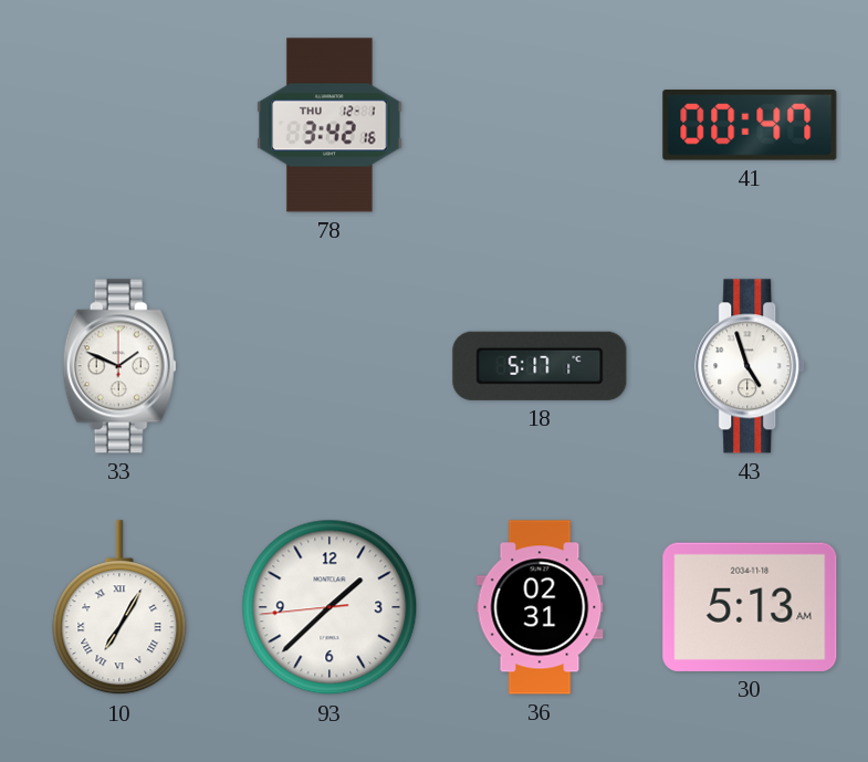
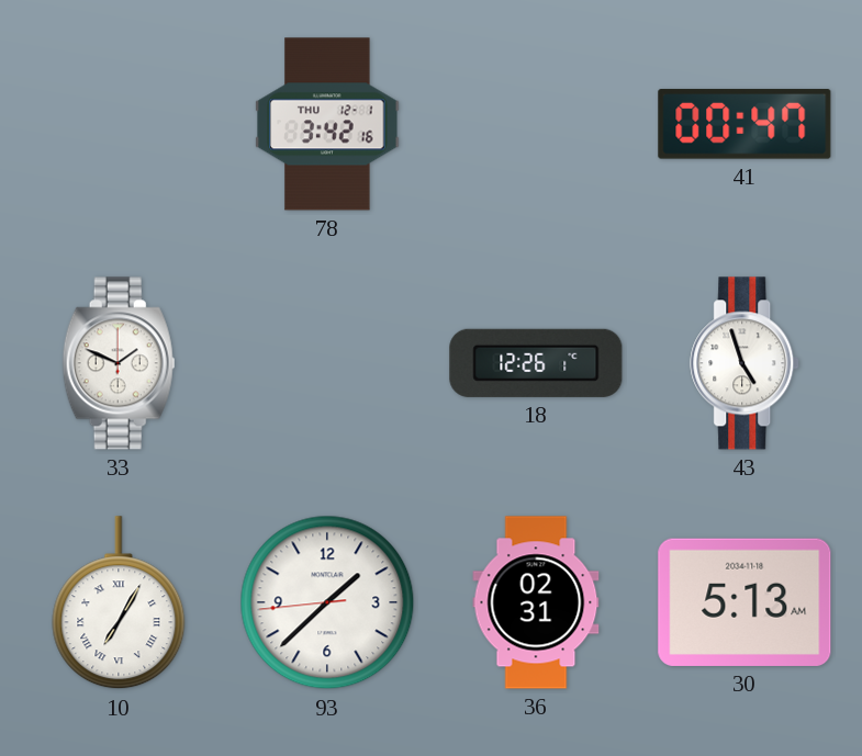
18: 5:17 -> 12:26 (536, 363)
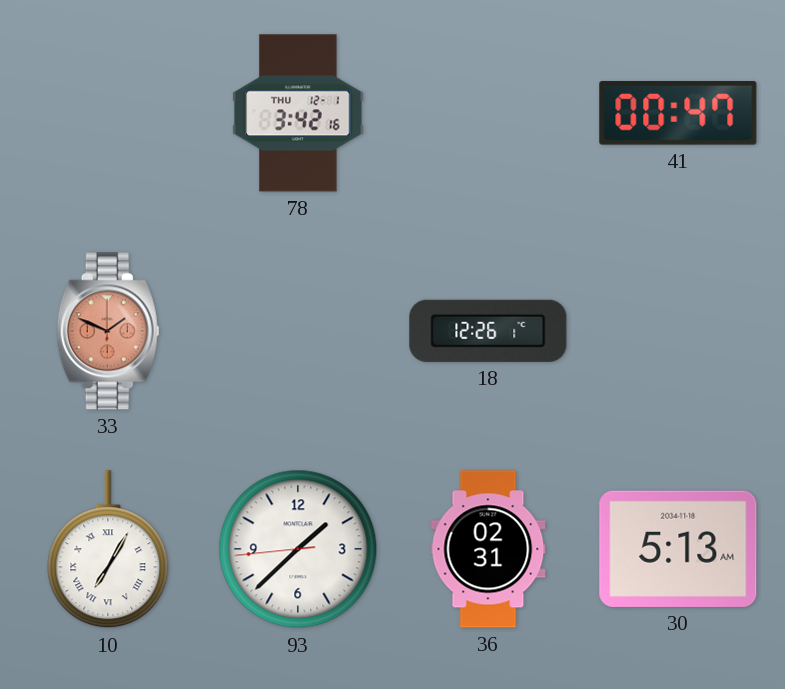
33 dial: white -> salmon (108, 331)
43: 4:57 -> none (746, 363)
